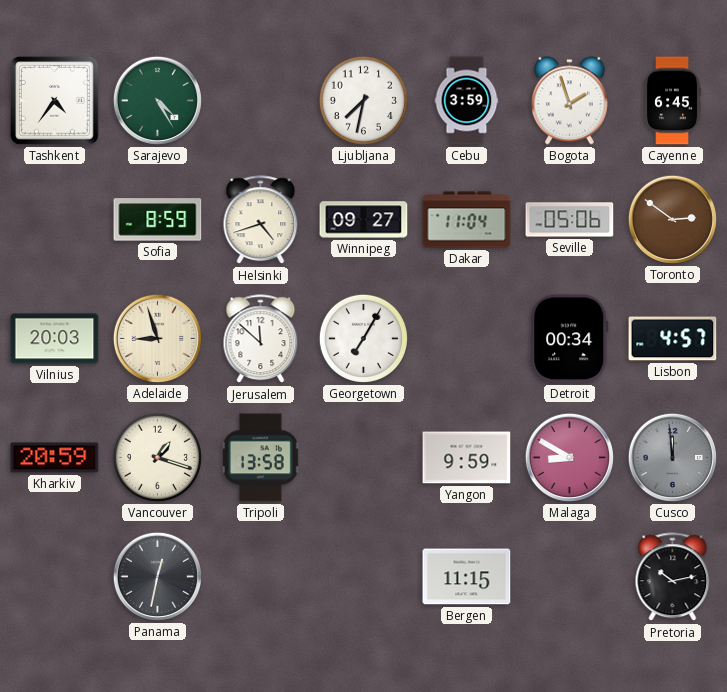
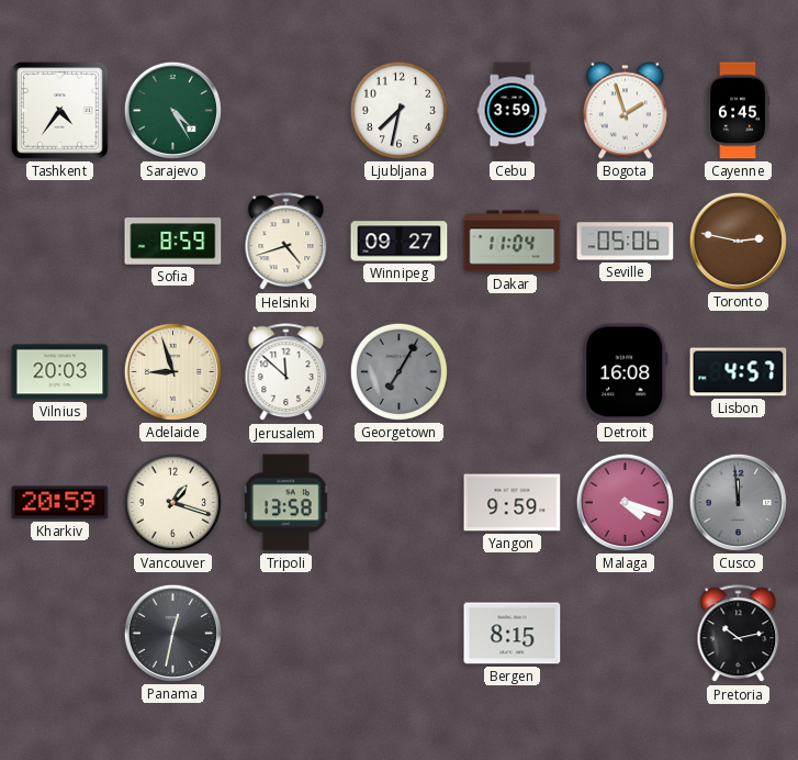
Toronto: 2:51 -> 2:47 (738, 241)
Georgetown dial: white -> grey (398, 371)
Detroit: 00:34 -> 16:08 (626, 372)
Malaga: 8:50 -> 4:18 (625, 502)
Bergen: 11:15 -> 8:15 (513, 634)
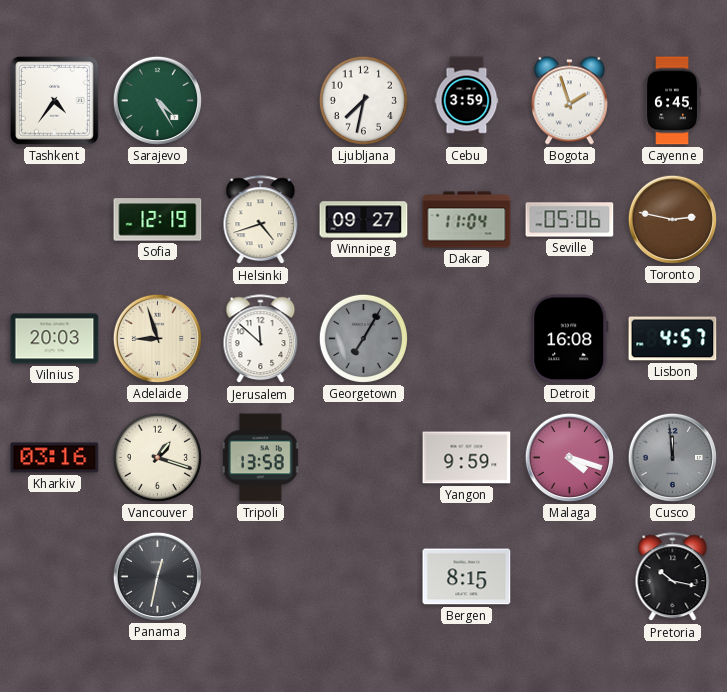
Sofia: 8:59 -> 12:19 (158, 220)
Kharkiv: 20:59 -> 03:16 (55, 458)
Pretoria: 10:13 -> 10:17 (673, 577)
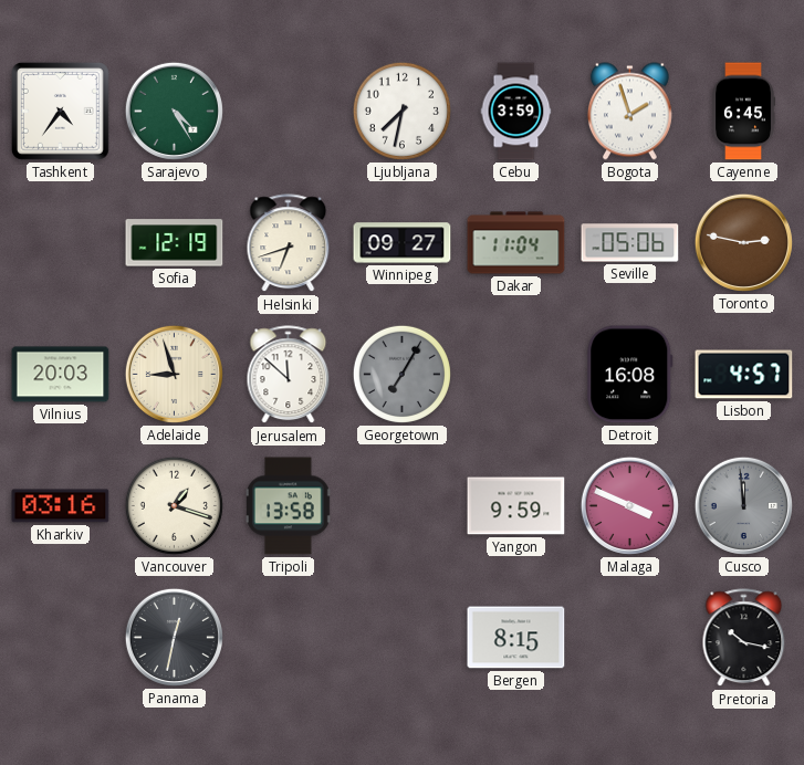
Helsinki: 4:42 -> 6:42 (289, 243)
Malaga: 4:18 -> 3:49 (629, 505)
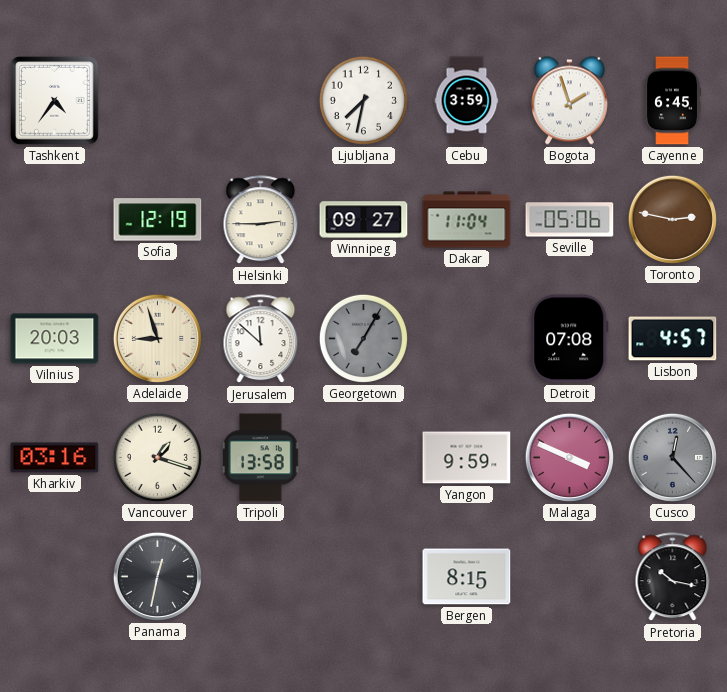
Sarajevo: 4:25 -> none (174, 111)
Helsinki: 6:42 -> 2:45 (261, 220)
Detroit: 16:08 -> 07:08 (570, 339)
Cusco: 11:59 -> 12:23 (672, 457)
